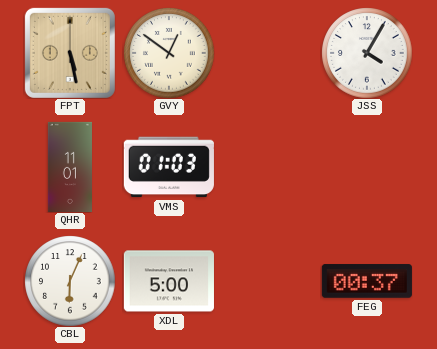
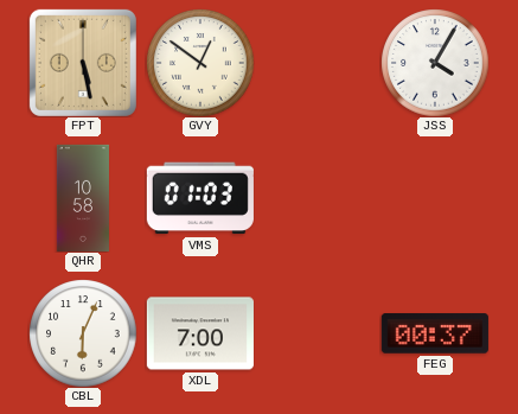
QHR: 11:01 -> 10:58 (83, 197)
XDL: 5:00 -> 7:00 (200, 333)
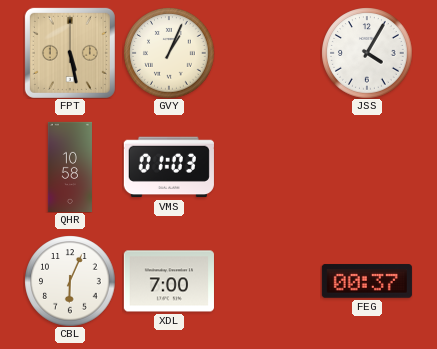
GVY: 12:51 -> 1:04 (169, 53)
